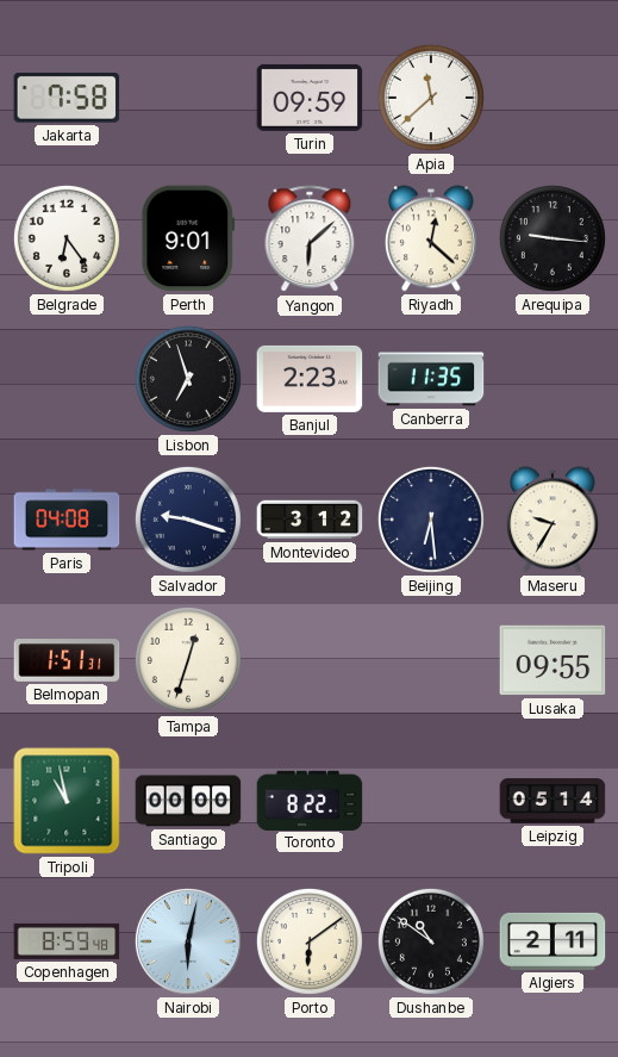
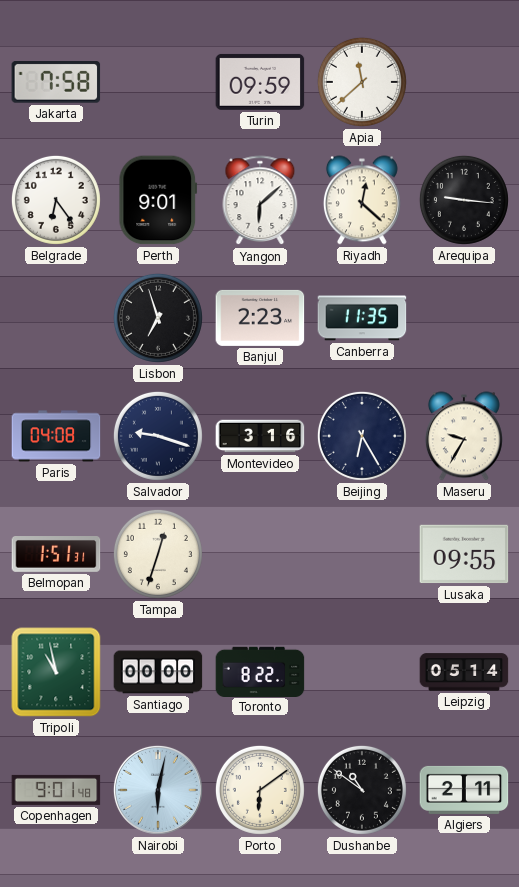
Montevideo: 3:12 -> 3:16 (260, 436)
Beijing: 6:29 -> 6:25 (362, 436)
Copenhagen: 8:59 -> 9:01 (56, 790)
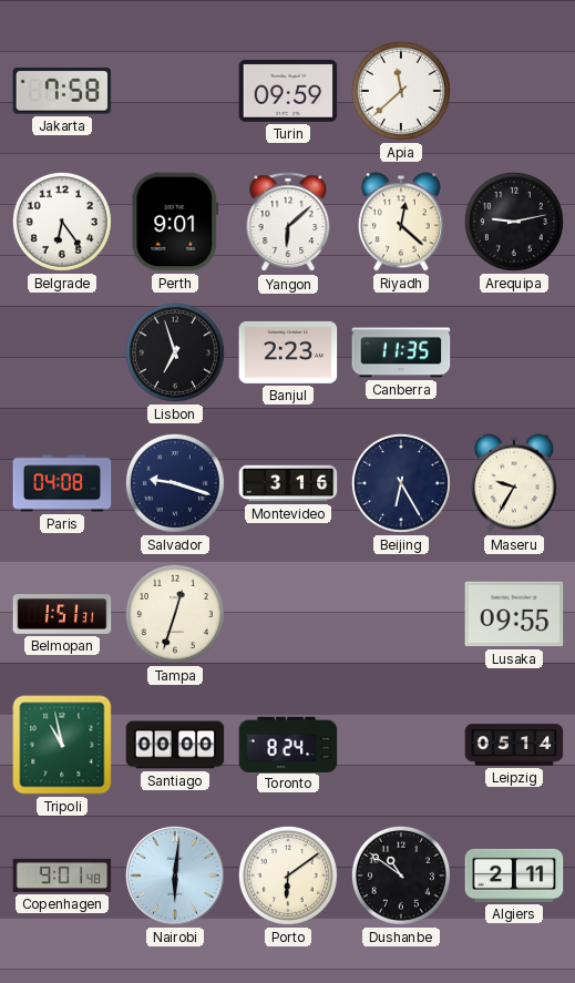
Arequipa: 9:16 -> 9:13 (514, 222)
Toronto: 8:22 -> 8:24 (288, 744)
Nairobi: 6:02 -> 6:01 (175, 876)
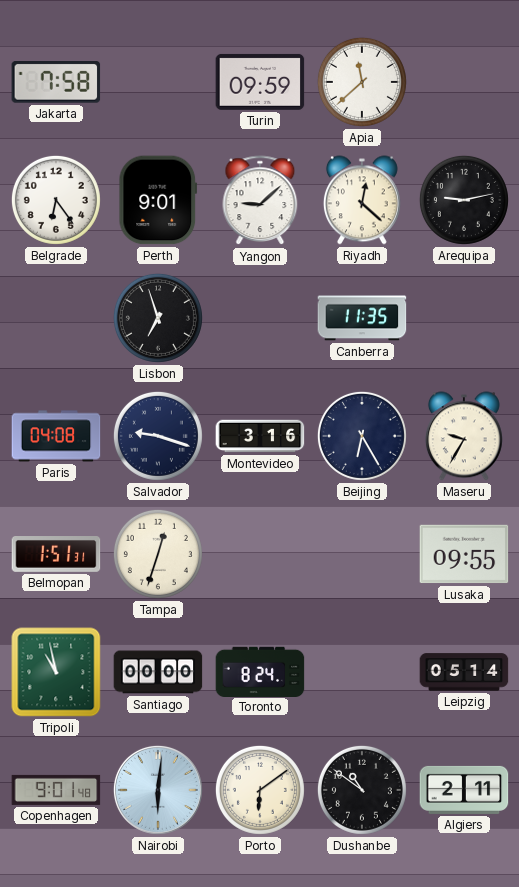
Yangon: 6:08 -> 9:08 (260, 201)
Banjul: 2:23 -> none (288, 352)
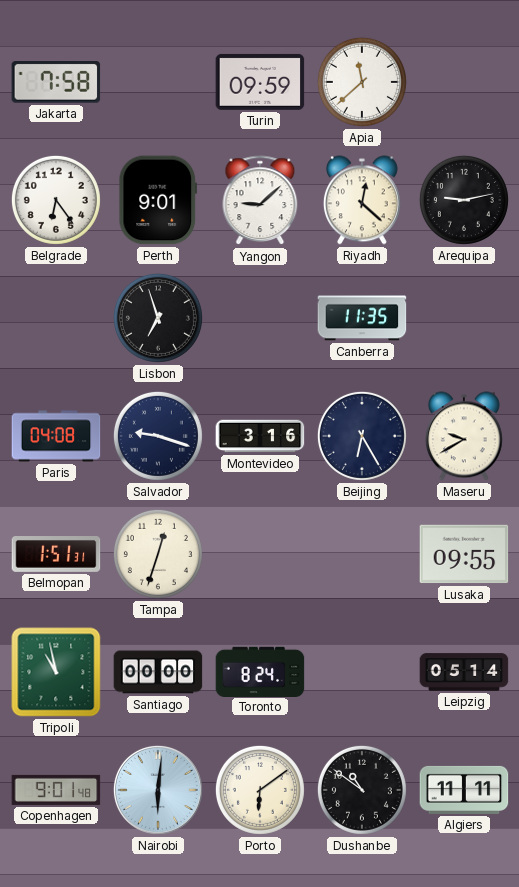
Maseru: 9:35 -> 9:40 (464, 436)
Algiers: 2:11 -> 11:11 (464, 790)
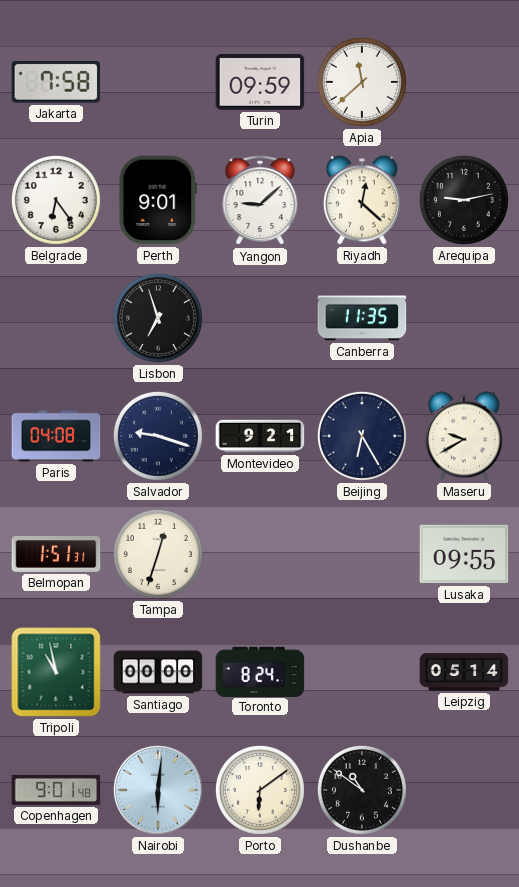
Montevideo: 3:16 -> 9:21 (260, 436)
Algiers: 11:11 -> none (464, 790)
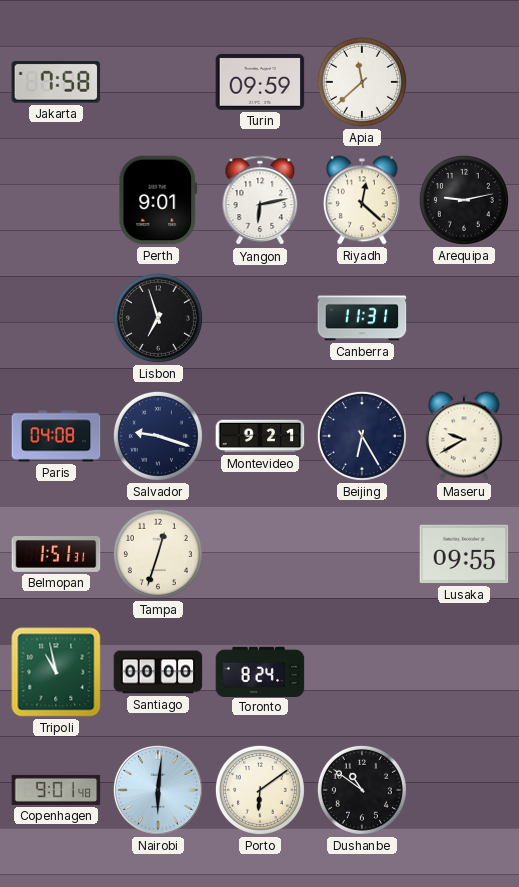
Belgrade: 6:24 -> none (56, 200)
Yangon: 9:08 -> 6:13 (260, 201)
Canberra: 11:35 -> 11:31 (362, 318)
Leipzig: 05:14 -> none (464, 672)
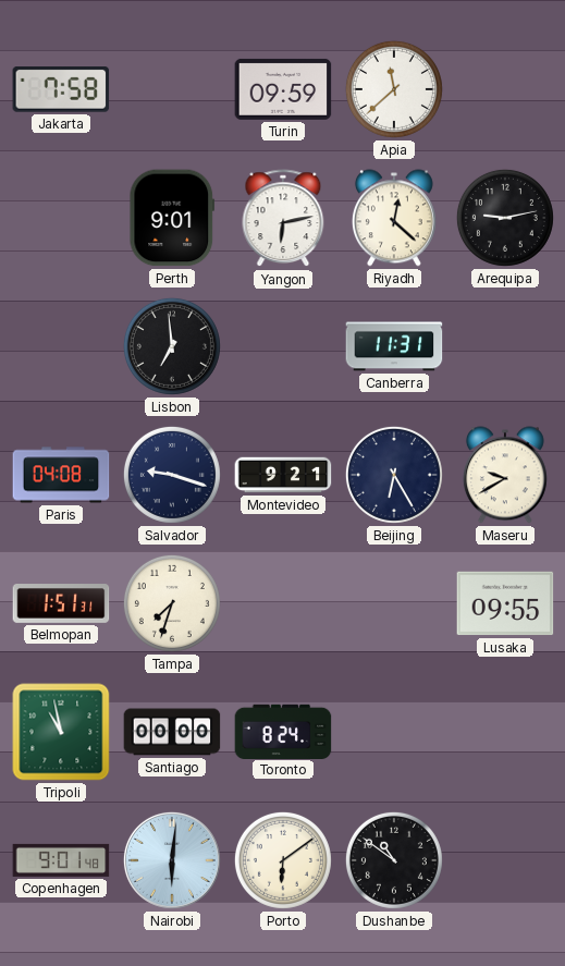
Lisbon: 6:57 -> 6:59 (172, 346)
Tampa: 12:33 -> 7:33 (172, 603)
